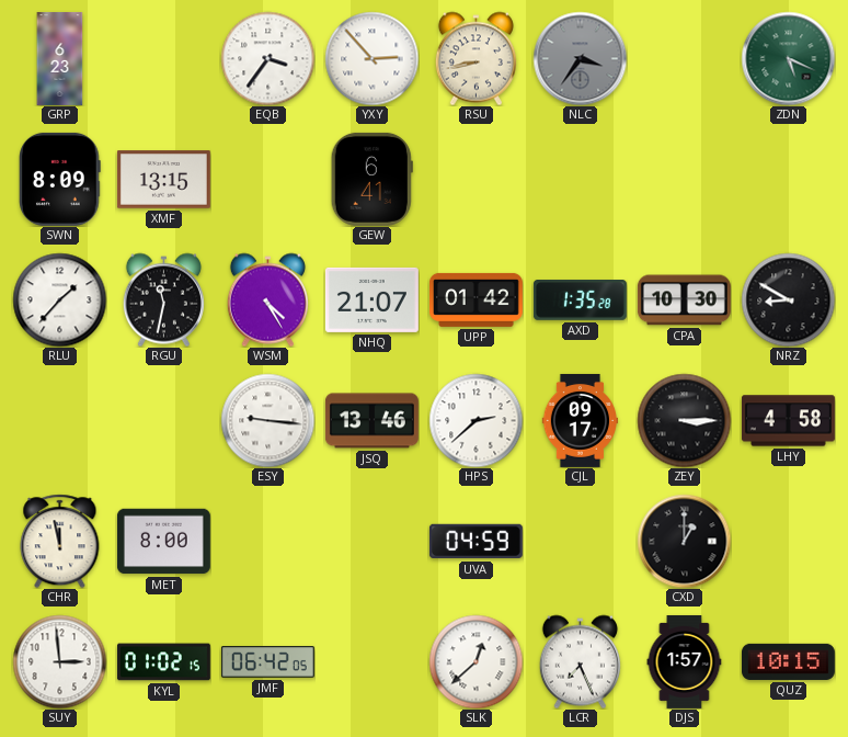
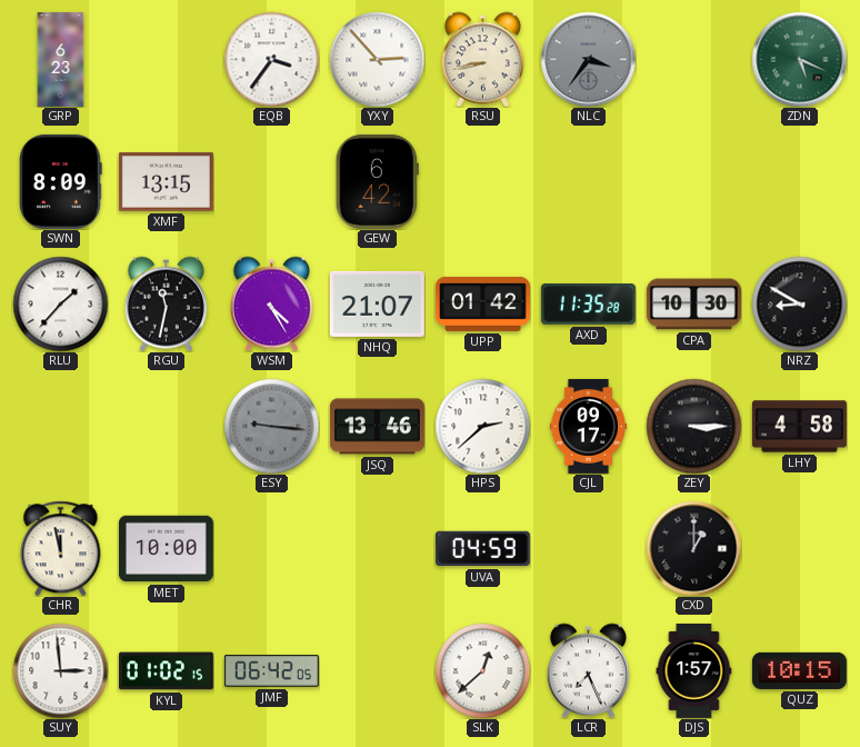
GEW: 6:41 -> 6:42 (377, 181)
AXD: 1:35 -> 11:35 (588, 305)
ESY dial: white -> grey (271, 426)
MET: 8:00 -> 10:00 (166, 549)
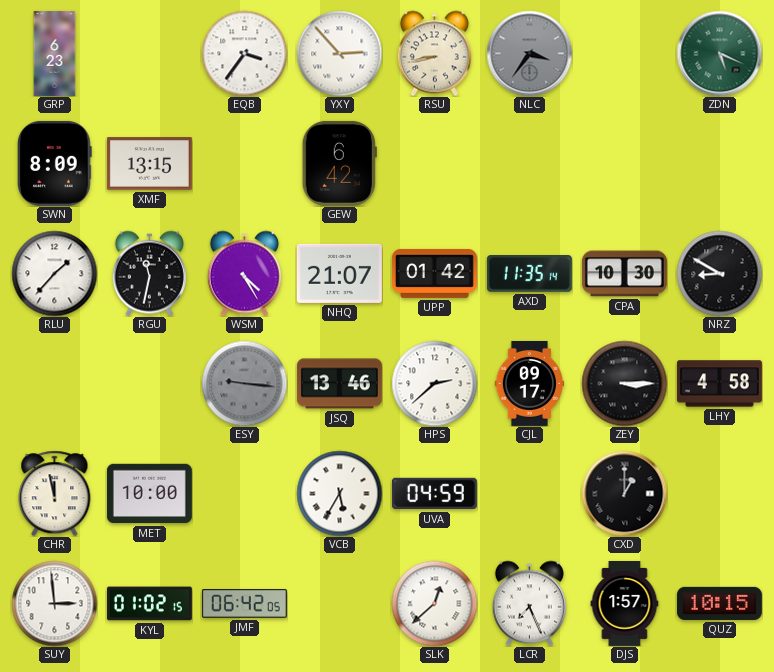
AXD: 11:35:28 -> 11:35:14 (529, 274)
VCB: none -> 5:35 (339, 493)
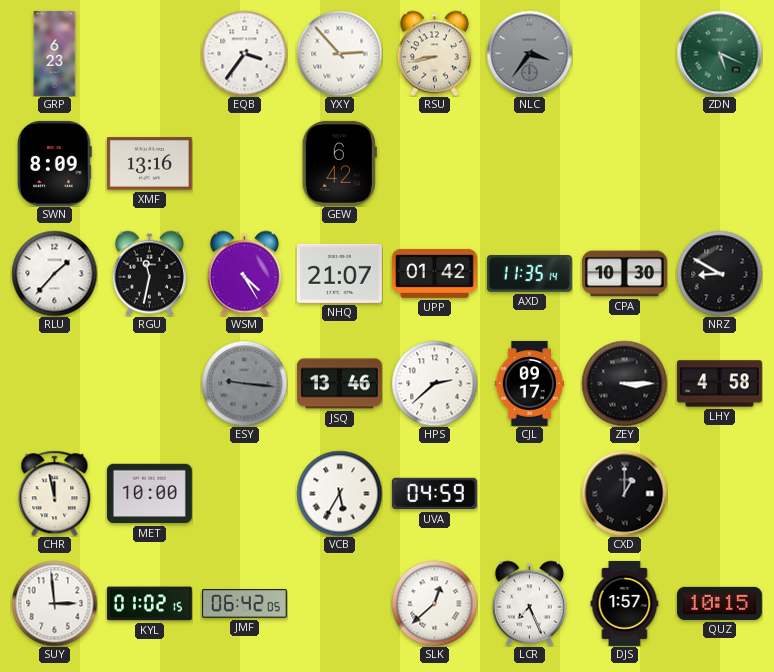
XMF: 13:15 -> 13:16 (149, 164)
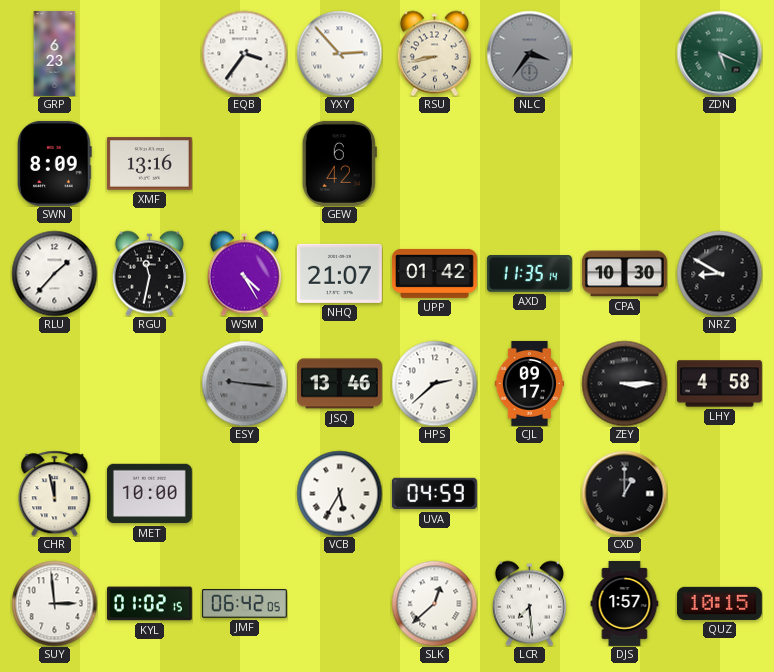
LCR: 7:26 -> 7:29 (529, 603)
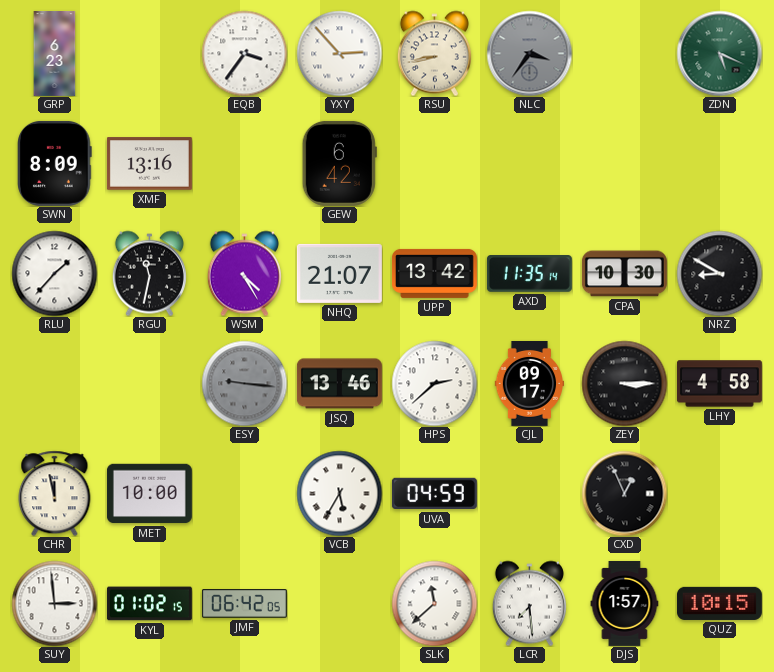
UPP: 01:42 -> 13:42 (434, 273)
CXD: 1:00 -> 12:56 (624, 493)
SLK: 12:38 -> 11:38 (434, 603)
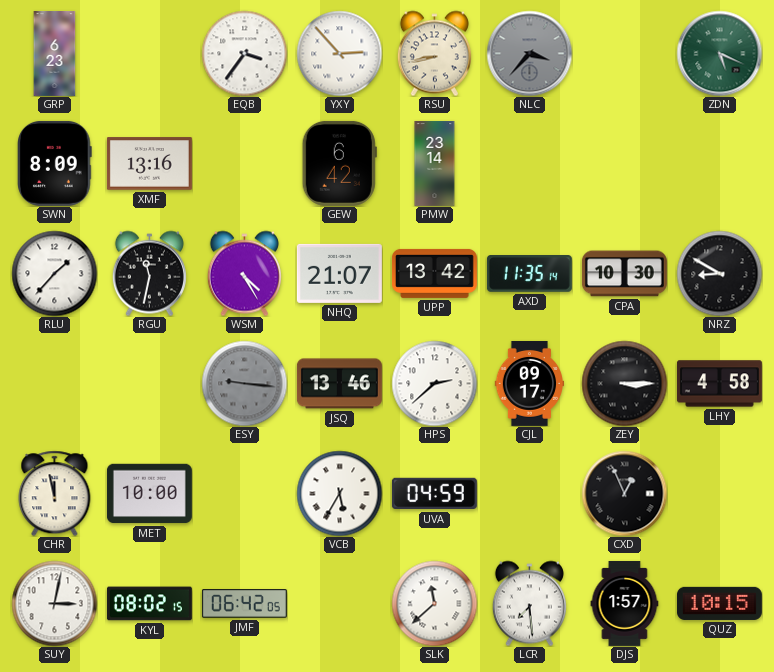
NLC: 3:36 -> 3:37 (529, 53)
PMW: none -> 23:14 (435, 163)
SUY: 2:59 -> 3:02 (54, 603)
KYL: 01:02 -> 08:02 (149, 604)
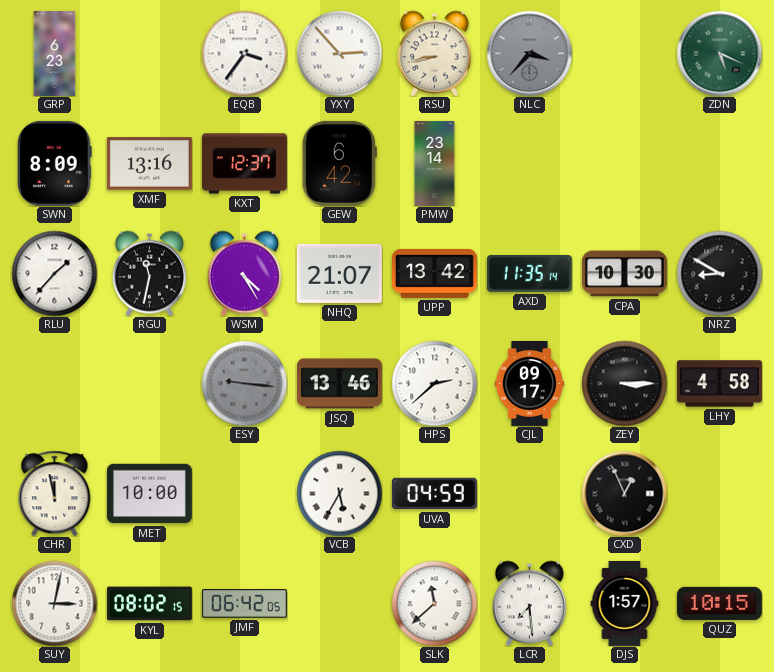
KXT: none -> 12:37 (244, 164)
